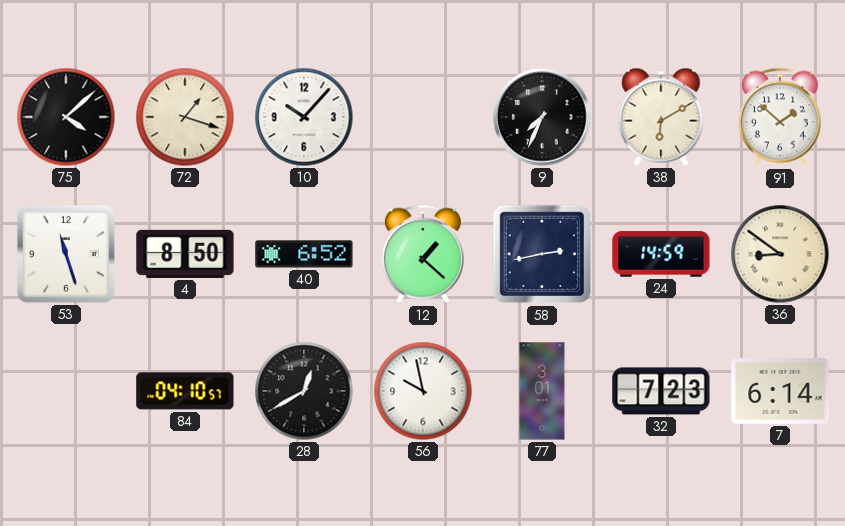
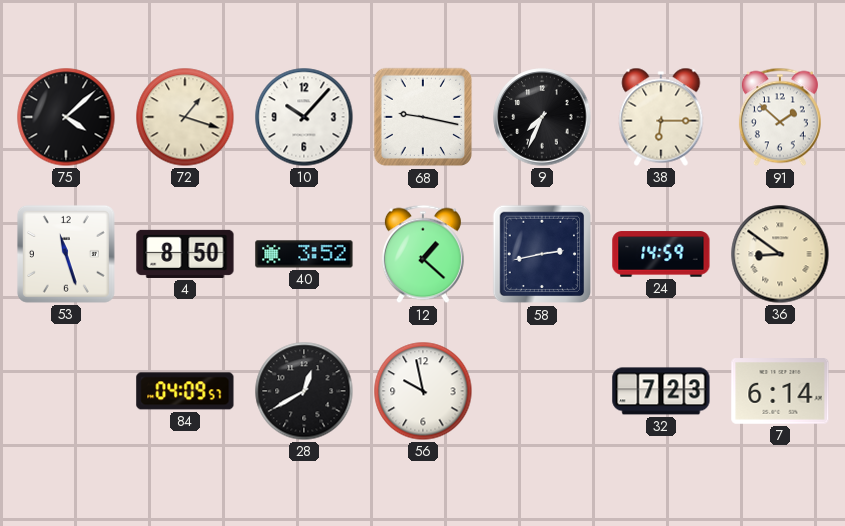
68: none -> 9:17 (423, 117)
38: 6:10 -> 6:15 (661, 117)
40: 6:52 -> 3:52 (304, 254)
84: 04:10 -> 04:09 (185, 391)
77: 3:01 -> none (542, 391)
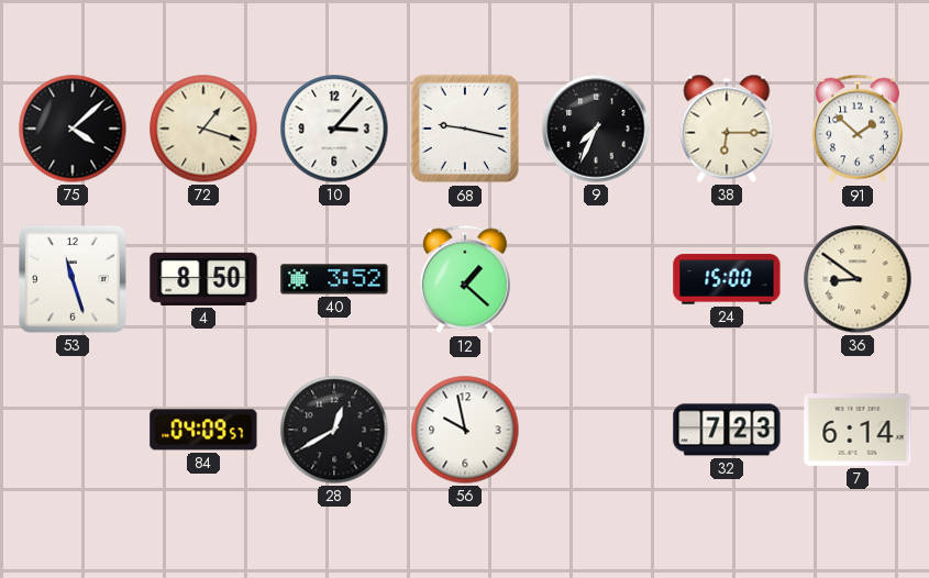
10: 10:07 -> 3:07 (334, 129)
58: 2:43 -> none (542, 254)
24: 14:59 -> 15:00 (727, 279)
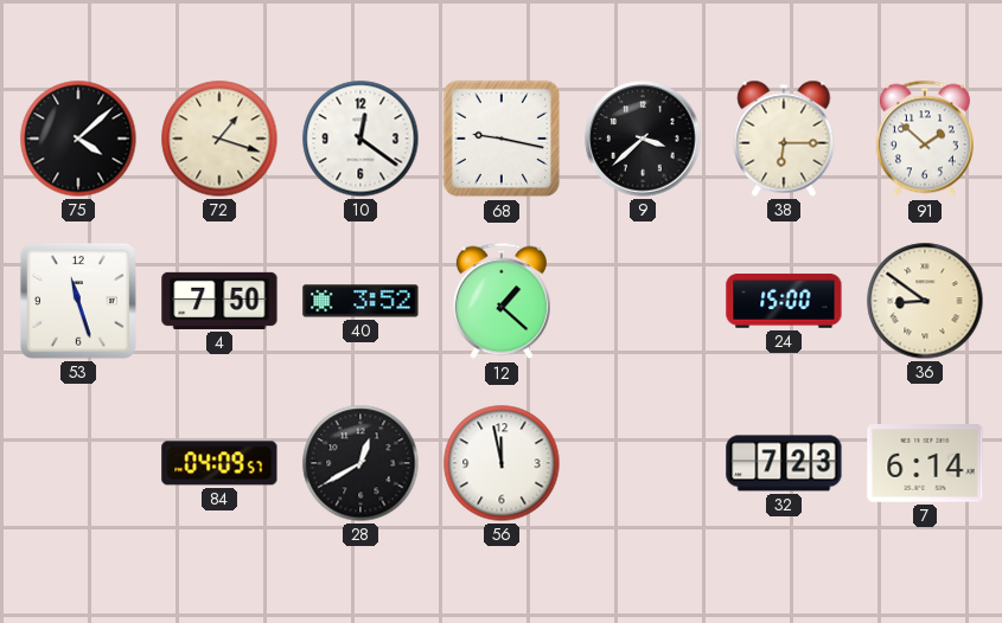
10: 3:07 -> 12:21 (360, 139)
9: 7:34 -> 3:38 (643, 139)
4: 8:50 -> 7:50 (219, 301)
56: 9:58 -> 11:58 (502, 463)
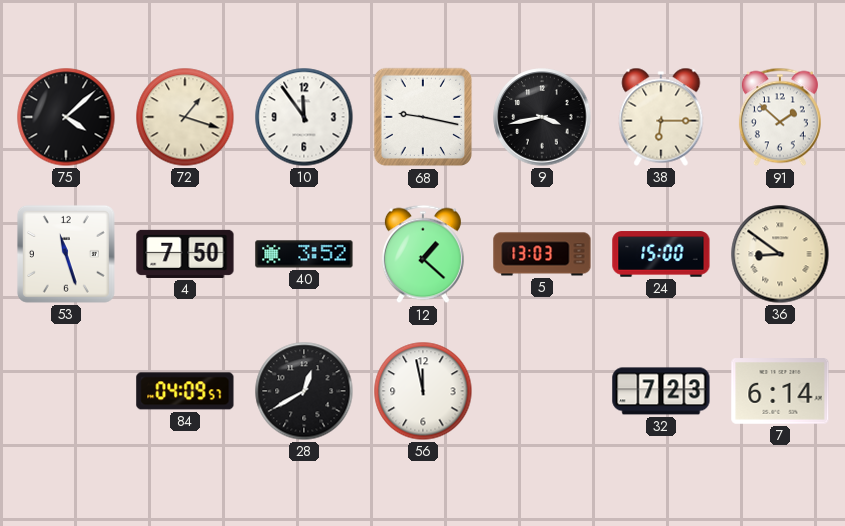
10: 12:21 -> 11:54 (304, 117)
9: 3:38 -> 3:43 (542, 117)
5: none -> 13:03 (542, 254)
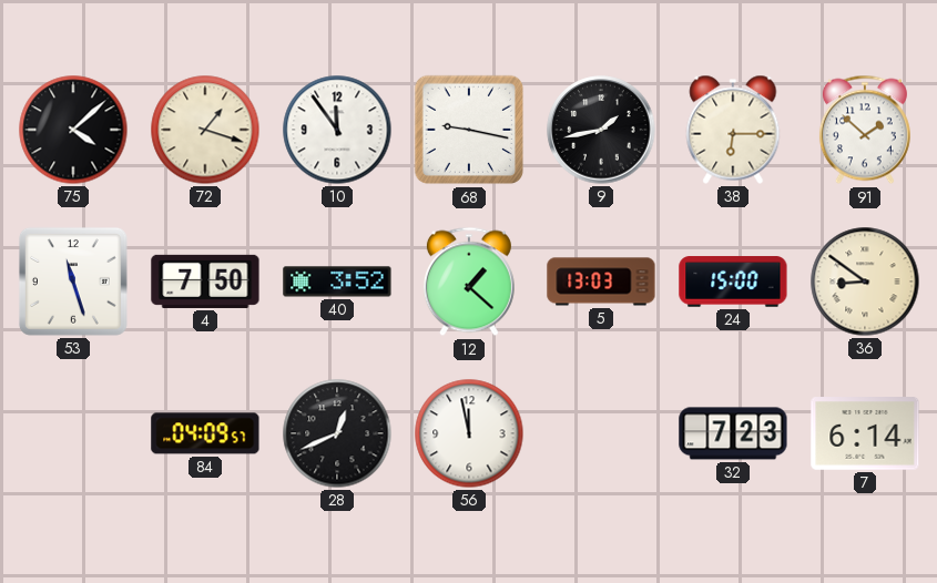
9: 3:43 -> 1:43 (601, 130)
28: 12:40 -> 12:41 (337, 433)
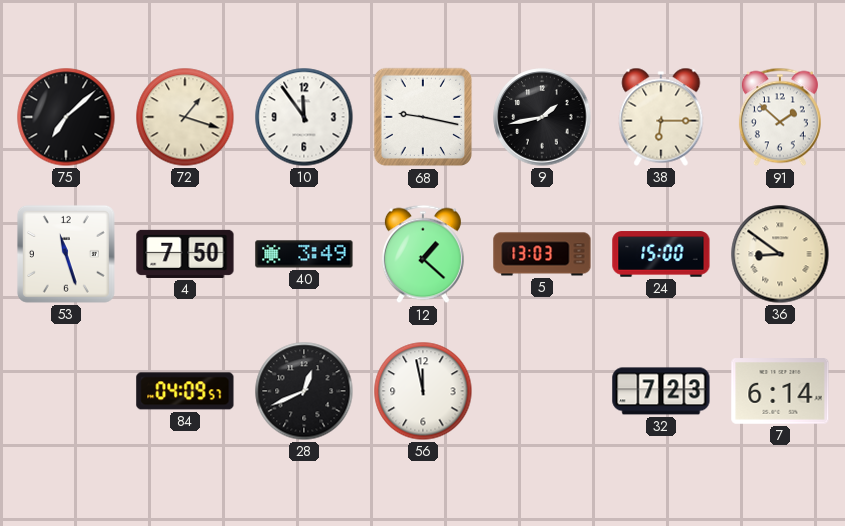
75: 4:08 -> 7:08 (66, 117)
40: 3:52 -> 3:49 (304, 254)
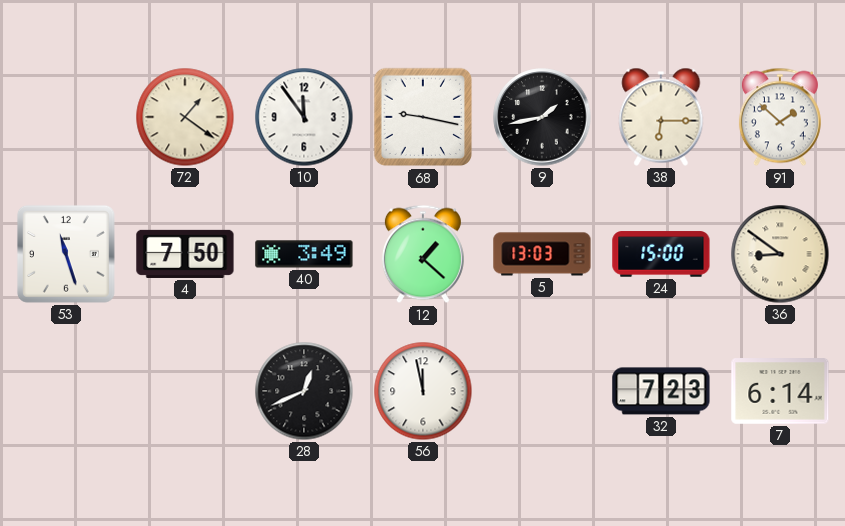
75: 7:08 -> none (66, 117)
72: 1:18 -> 1:21 (185, 117)
84: 04:09 -> none (185, 391)
